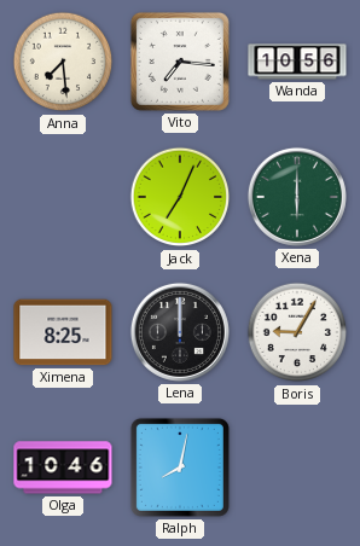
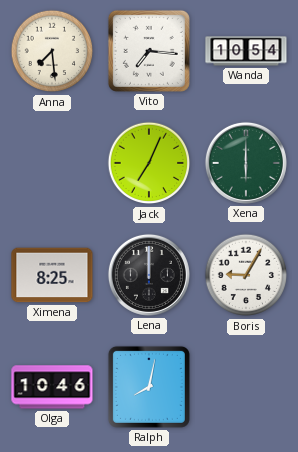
Wanda: 10:56 -> 10:54 (246, 51)
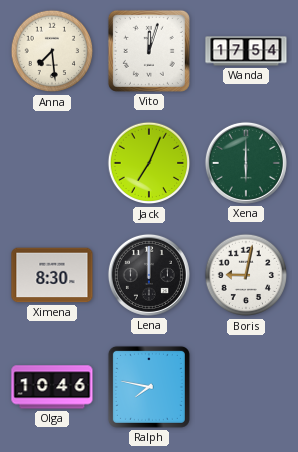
Vito: 7:16 -> 12:03 (149, 51)
Wanda: 10:54 -> 17:54 (246, 51)
Ximena: 8:25 -> 8:30 (52, 275)
Boris: 9:05 -> 9:02 (246, 275)
Ralph: 8:02 -> 7:47 (149, 387)
